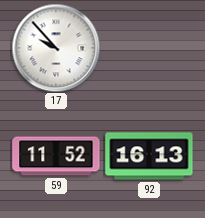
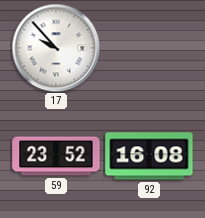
59: 11:52 -> 23:52 (56, 156)
92: 16:13 -> 16:08 (149, 156)
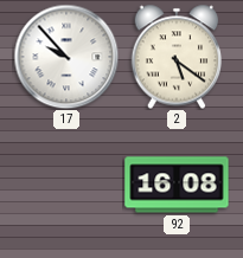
2: none -> 5:21 (177, 57)
59: 23:52 -> none (56, 156)
